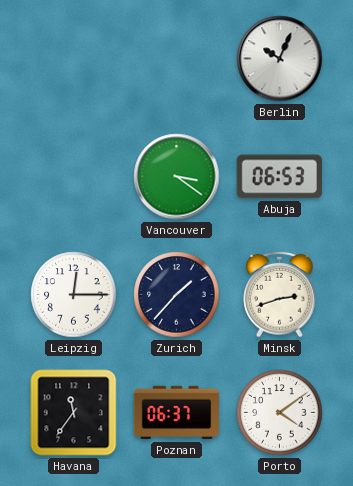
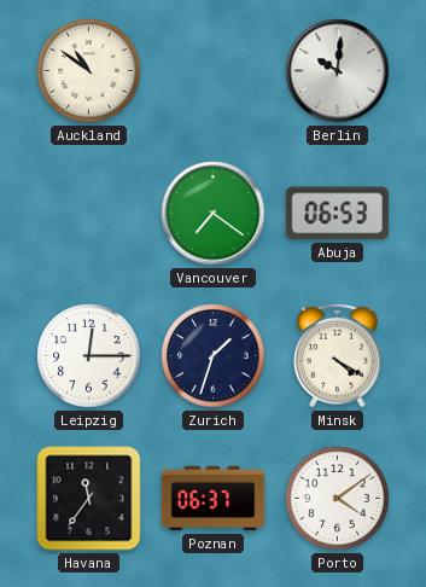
Auckland: none -> 10:51 (89, 71)
Berlin: 10:04 -> 10:01 (338, 71)
Vancouver: 3:21 -> 7:21 (214, 214)
Zurich: 1:37 -> 1:33 (214, 356)
Minsk: 2:42 -> 4:20 (338, 355)
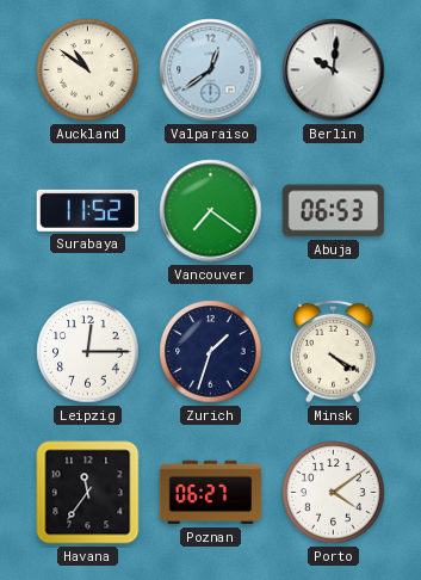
Valparaiso: none -> 12:39 (211, 70)
Surabaya: none -> 11:52 (87, 210)
Poznan: 06:37 -> 06:27 (211, 493)
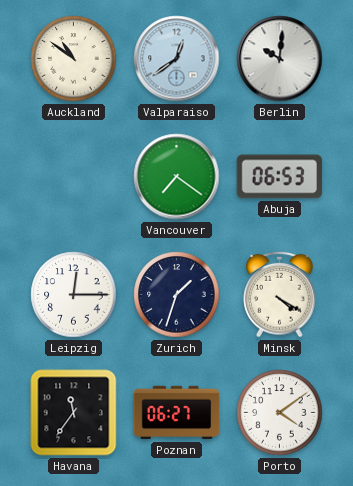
Surabaya: 11:52 -> none (87, 210)
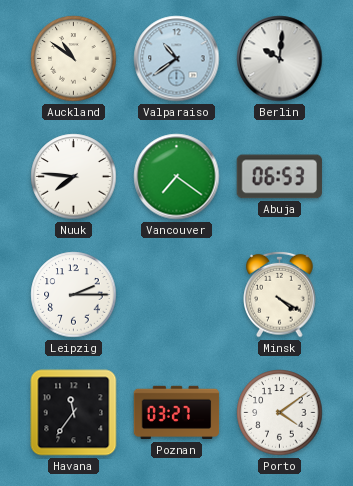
Valparaiso: 12:39 -> 10:39 (177, 59)
Nuuk: none -> 7:46 (74, 177)
Leipzig: 12:15 -> 2:15 (74, 295)
Zurich: 1:33 -> none (177, 295)
Poznan: 06:27 -> 03:27 (177, 413)
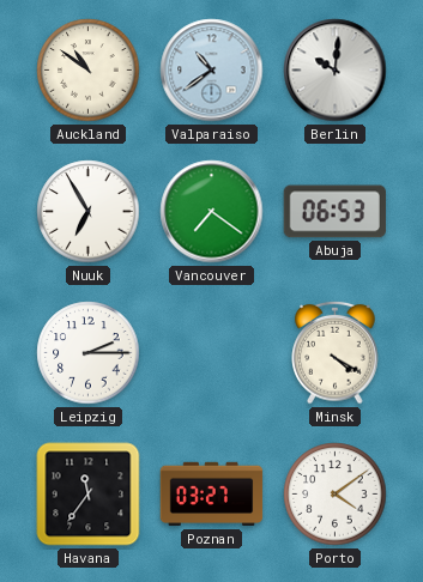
Nuuk: 7:46 -> 6:55 (89, 212)
